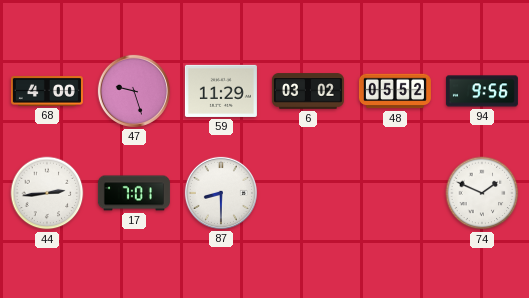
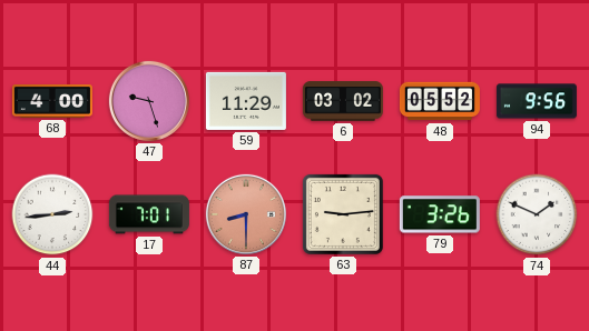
87 dial: white -> salmon (246, 214)
63: none -> 9:14 (343, 214)
79: none -> 3:26 (440, 214)
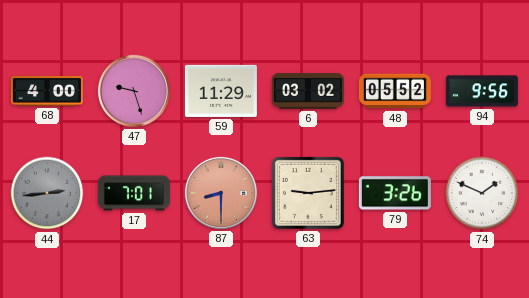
44 dial: white -> grey (47, 193)
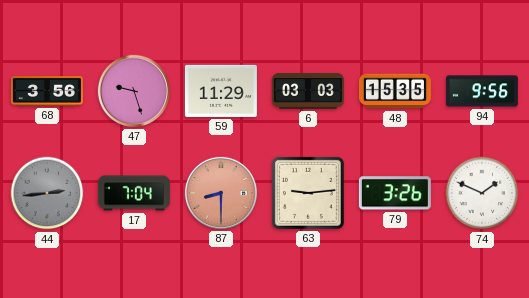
68: 4:00 -> 3:56 (47, 92)
6: 03:02 -> 03:03 (308, 91)
48: 05:52 -> 15:35 (395, 91)
17: 7:01 -> 7:04 (134, 193)
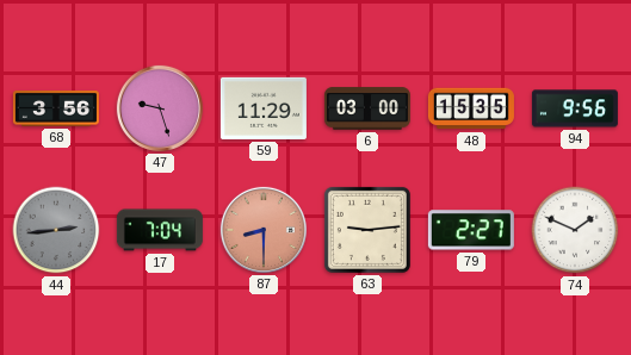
6: 03:03 -> 03:00 (367, 108)
79: 3:26 -> 2:27 (471, 230)
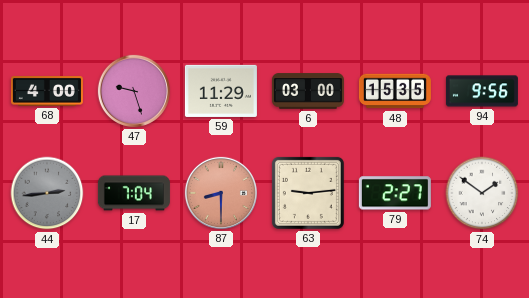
68: 3:56 -> 4:00 (47, 92)
74: 1:49 -> 1:51 (482, 193)
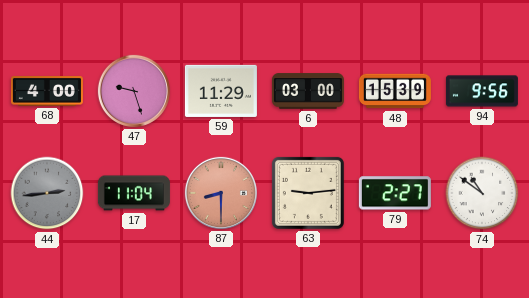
48: 15:35 -> 15:39 (395, 91)
17: 7:04 -> 11:04 (134, 193)
74: 1:51 -> 10:51 (482, 193)
